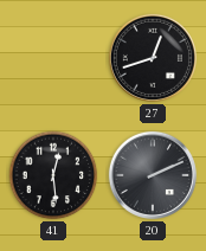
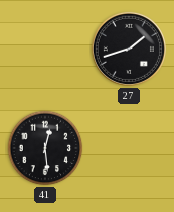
27: 12:42 -> 1:42 (129, 49)
20: 2:11 -> none (153, 175)
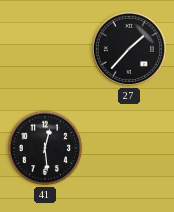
27: 1:42 -> 1:37 (129, 49)
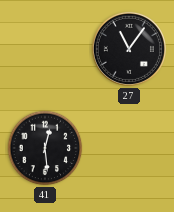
27: 1:37 -> 11:06 (129, 49)
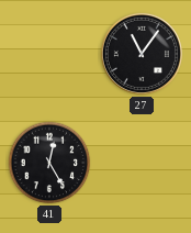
41: 12:29 -> 12:25 (49, 163)
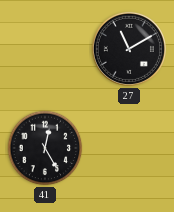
27: 11:06 -> 11:10 (129, 49)
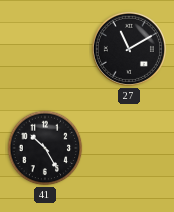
41: 12:25 -> 10:25 (45, 148)
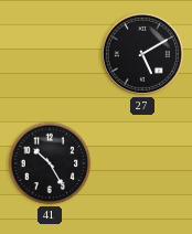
27: 11:10 -> 5:10 (142, 54)
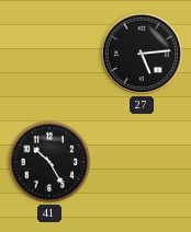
27: 5:10 -> 5:14 (142, 54)
